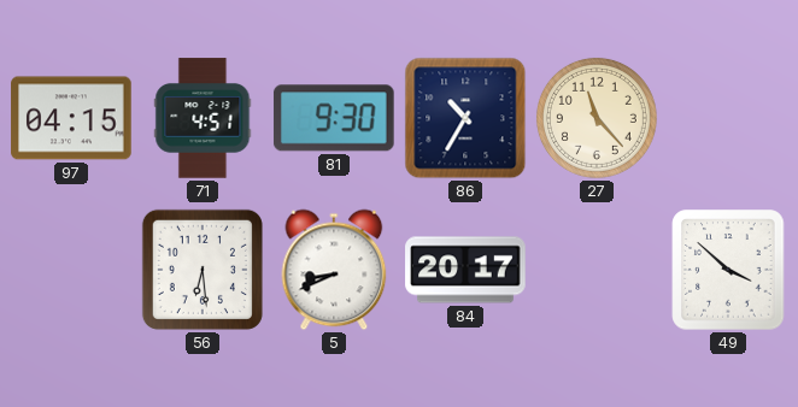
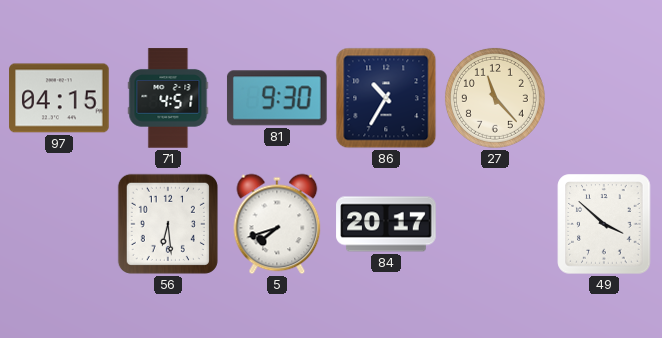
5: 8:41 -> 7:42 (277, 224)
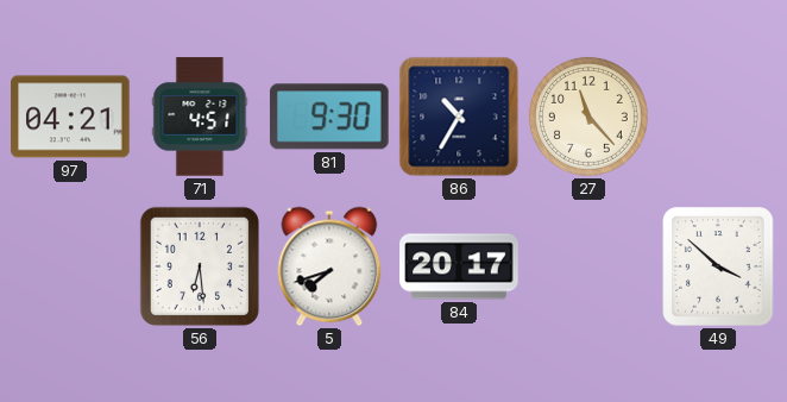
97: 04:15 -> 04:21 (70, 117)
